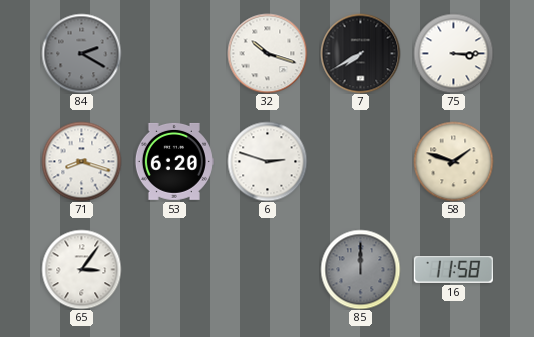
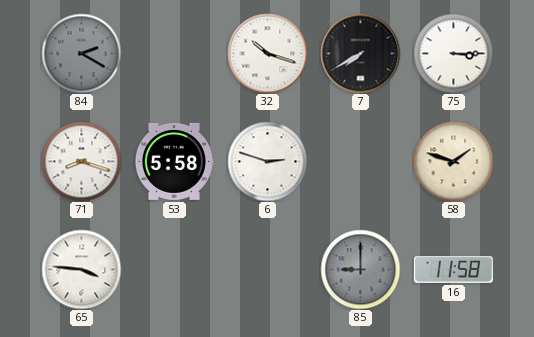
53: 6:20 -> 5:58 (174, 161)
65: 3:06 -> 3:46 (81, 269)
85: 12:00 -> 9:00 (360, 269)
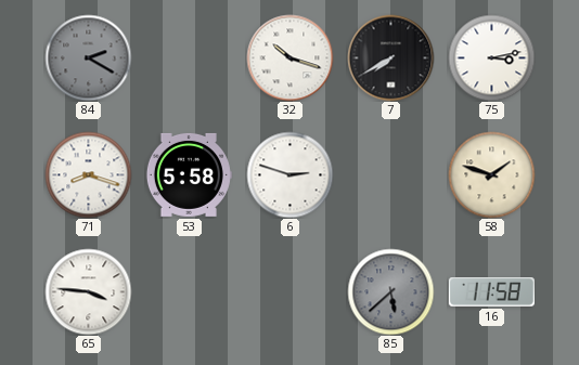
75: 3:15 -> 3:13 (491, 57)
85: 9:00 -> 5:38 (390, 291)
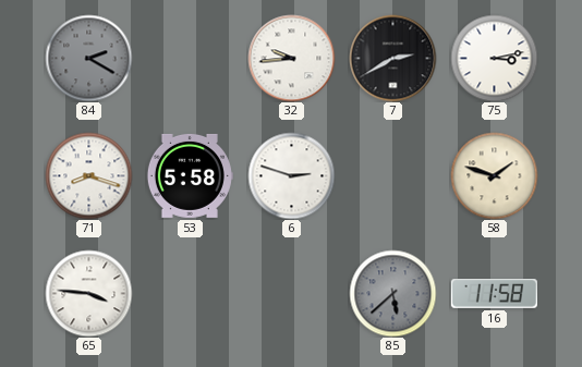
32: 10:18 -> 9:44 (291, 58)
7: 7:40 -> 2:40 (392, 58)
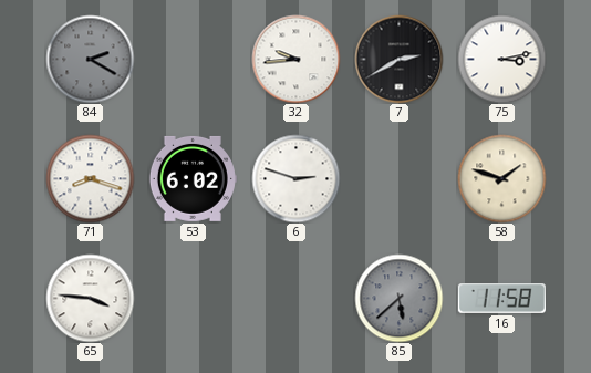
53: 5:58 -> 6:02 (193, 178)
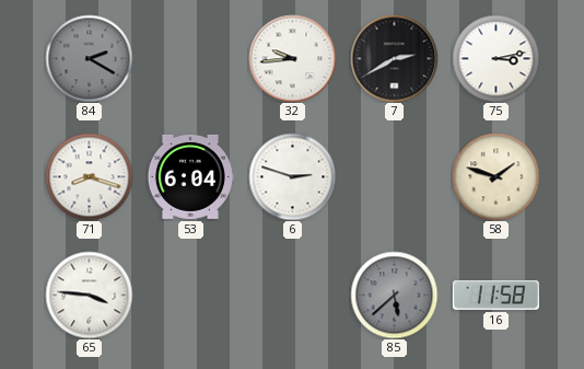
53: 6:02 -> 6:04 (190, 176)
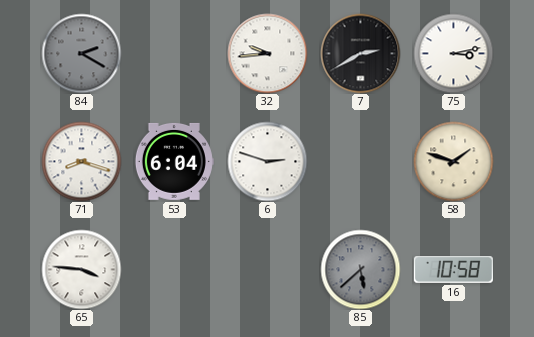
16: 11:58 -> 10:58 (453, 270)
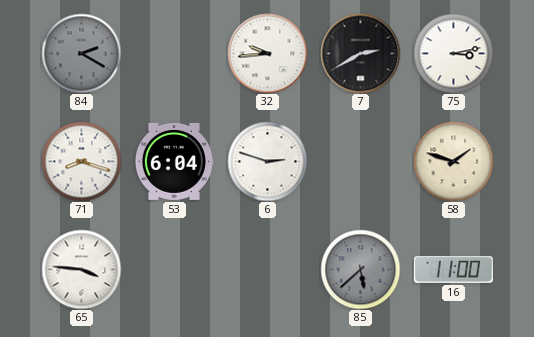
16: 10:58 -> 11:00 (453, 270)
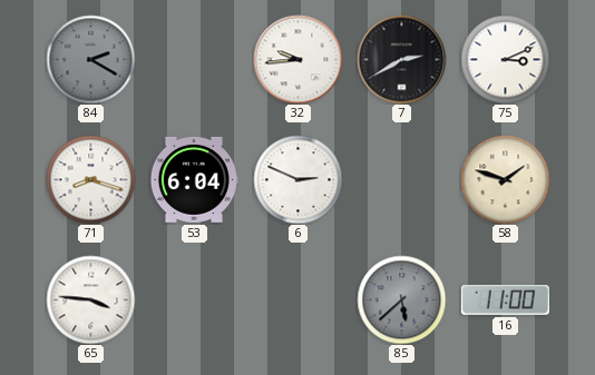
75: 3:13 -> 3:11 (505, 59)
6: 2:48 -> 2:49 (297, 179)
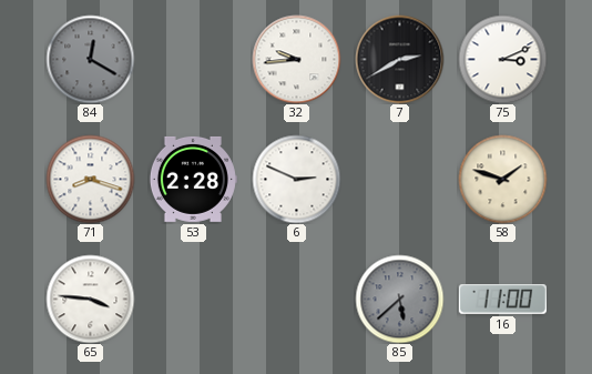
84: 2:20 -> 12:20 (90, 59)
53: 6:04 -> 2:28 (193, 179)
